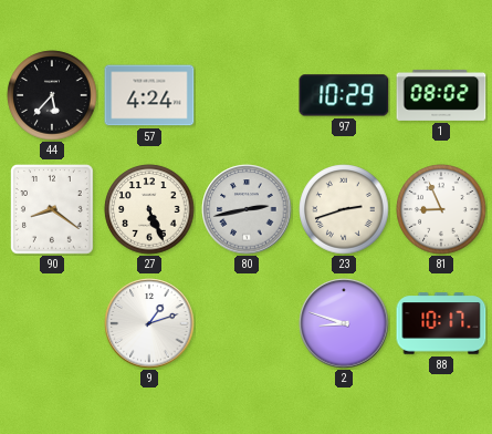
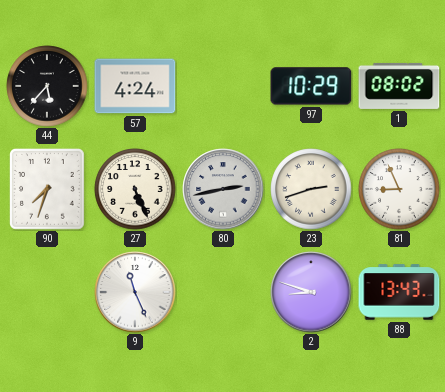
90: 8:21 -> 7:33 (48, 190)
9: 1:12 -> 11:26 (135, 292)
88: 10:17 -> 13:43 (399, 292)
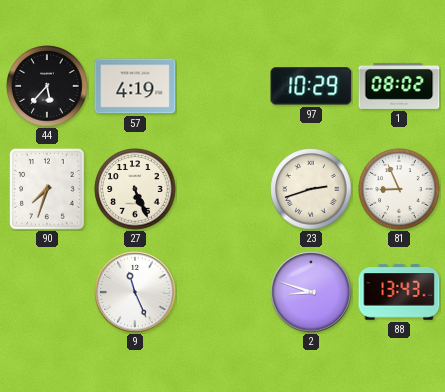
57: 4:24 -> 4:19 (135, 86)
80: 2:43 -> none (223, 189)
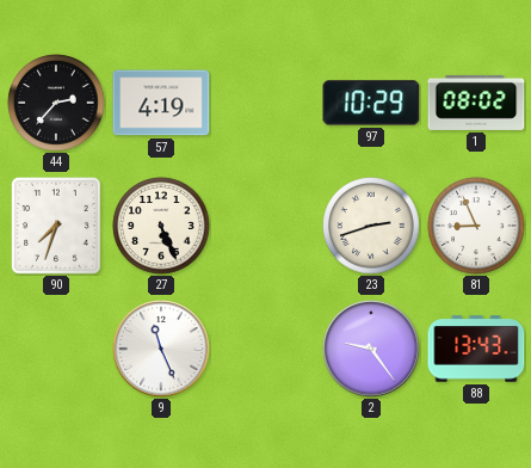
44: 5:37 -> 2:37 (56, 103)
2: 8:48 -> 9:24 (371, 349)
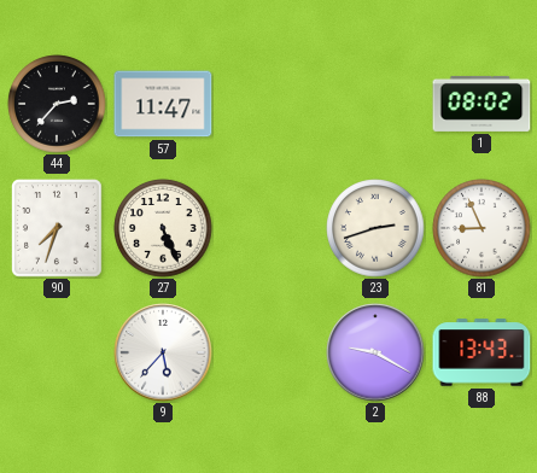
57: 4:19 -> 11:47 (163, 104)
97: 10:29 -> none (371, 103)
9: 11:26 -> 5:37 (163, 352)
2: 9:24 -> 9:20 (375, 352)
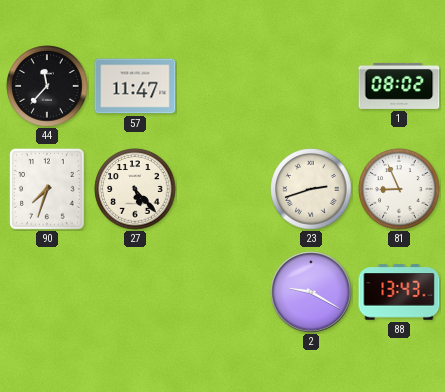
44: 2:37 -> 11:37 (47, 86)
27: 5:26 -> 5:23 (135, 189)
9: 5:37 -> none (163, 352)
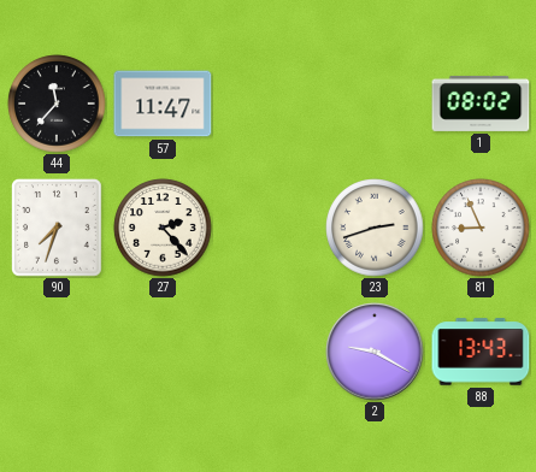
27: 5:23 -> 2:23 (163, 228)
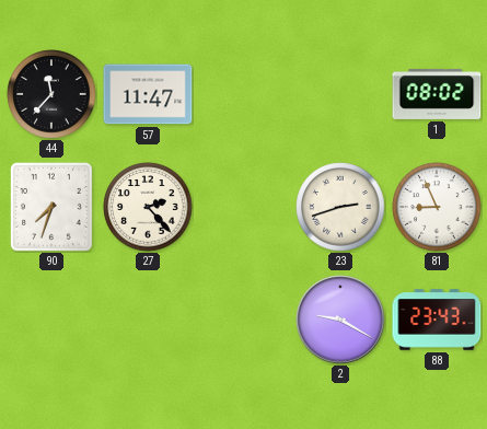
88: 13:43 -> 23:43 (437, 320)
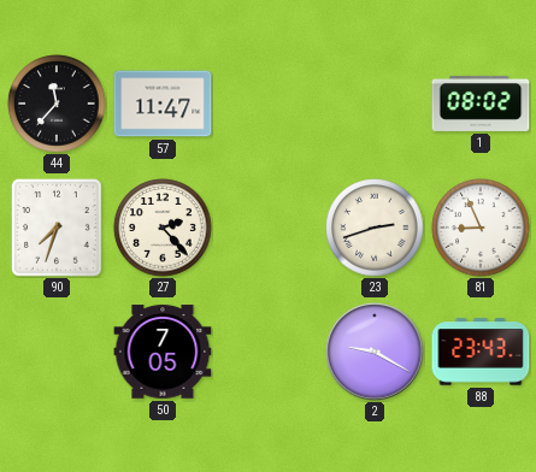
50: none -> 7:05 (163, 352)
